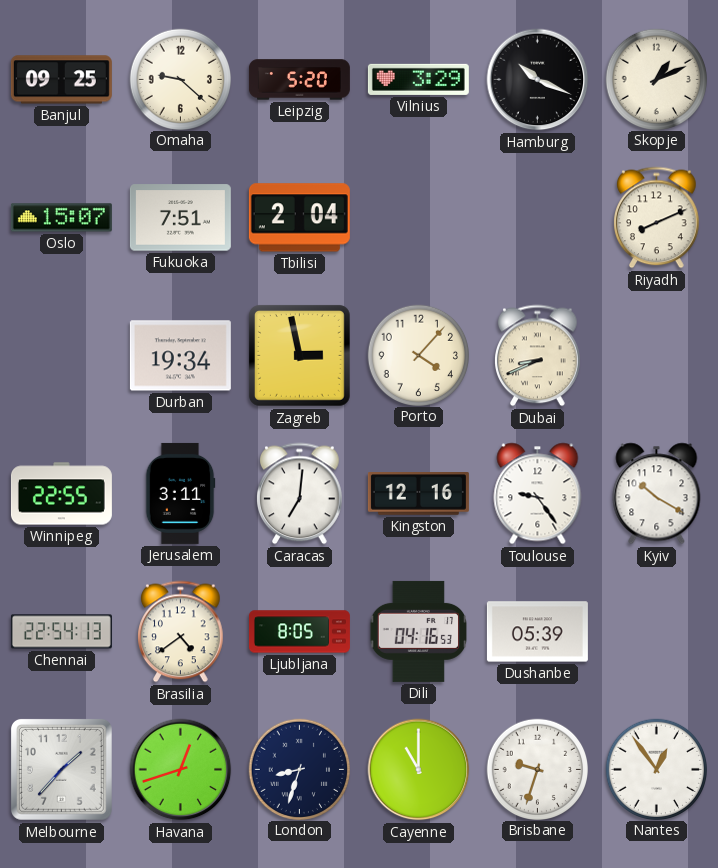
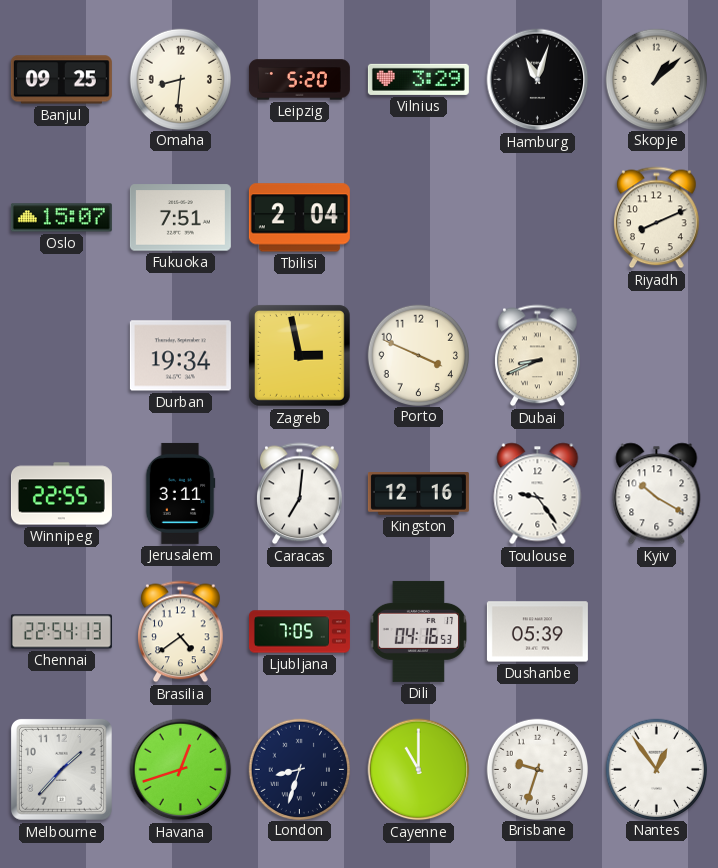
Omaha: 9:22 -> 8:31 (180, 79)
Hamburg: 10:19 -> 11:03 (538, 80)
Skopje: 1:11 -> 1:08 (656, 79)
Porto: 4:07 -> 3:49 (418, 355)
Ljubljana: 8:05 -> 7:05 (299, 632)
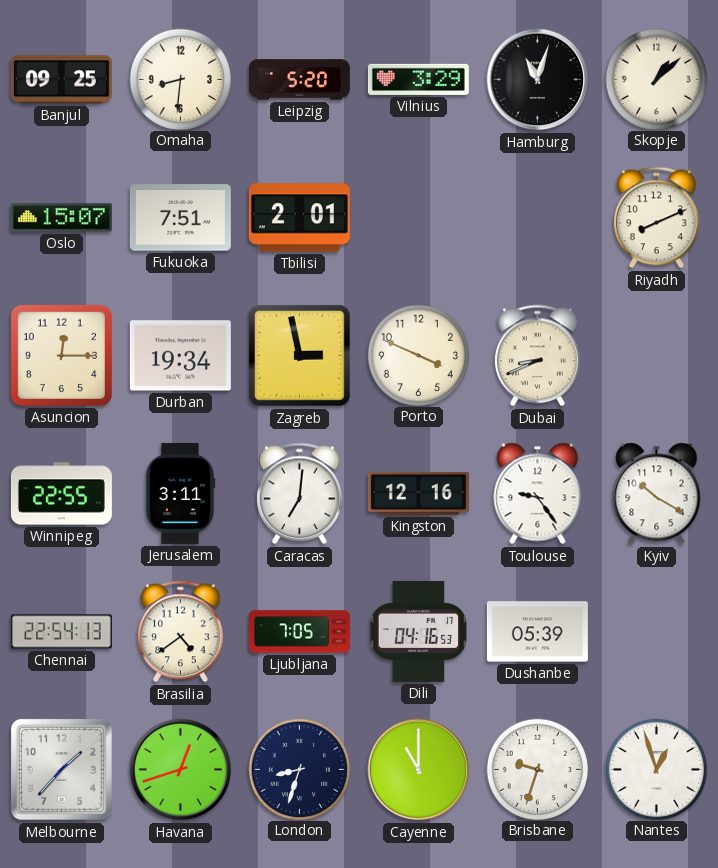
Tbilisi: 2:04 -> 2:01 (299, 218)
Asuncion: none -> 12:15 (61, 355)
Nantes: 12:54 -> 12:57 (656, 769)
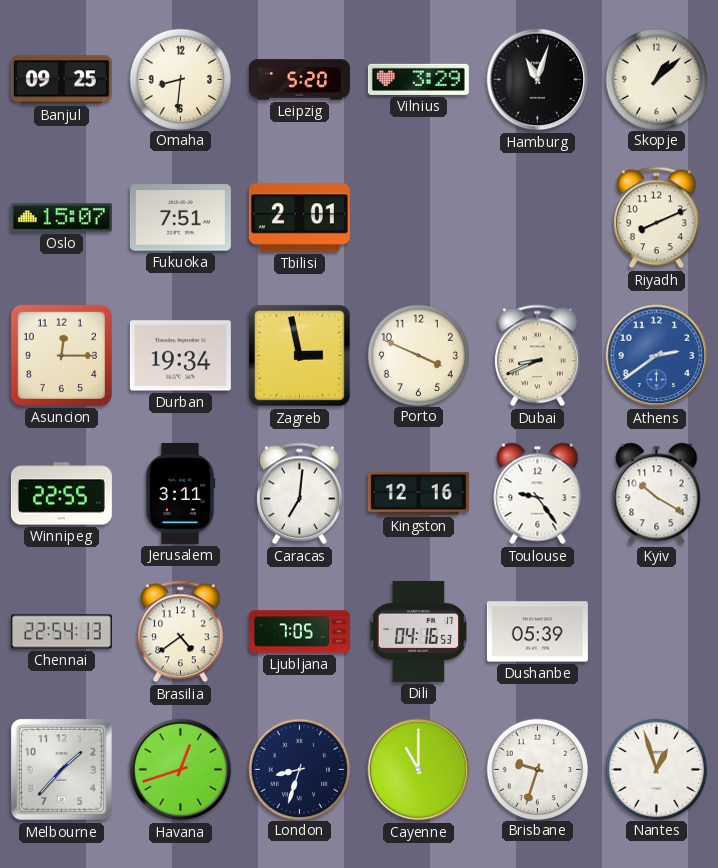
Athens: none -> 2:39 (657, 356)
